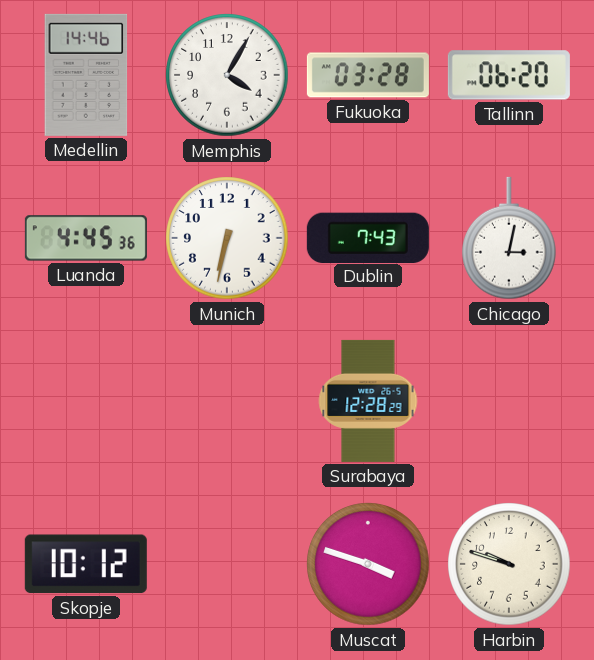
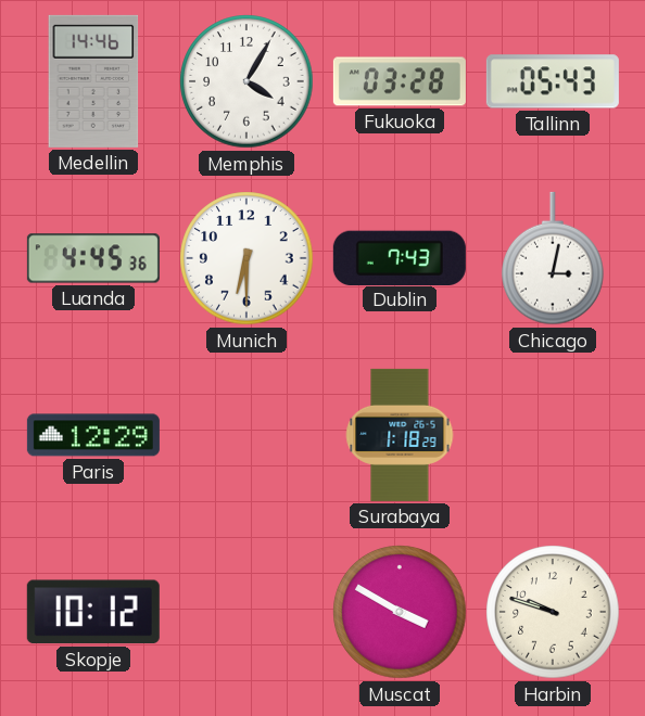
Tallinn: 06:20 -> 05:43 (553, 81)
Munich: 6:32 -> 6:30 (246, 258)
Paris: none -> 12:29 (93, 435)
Surabaya: 12:28 -> 1:18 (400, 435)
Muscat: 3:48 -> 3:50 (400, 612)
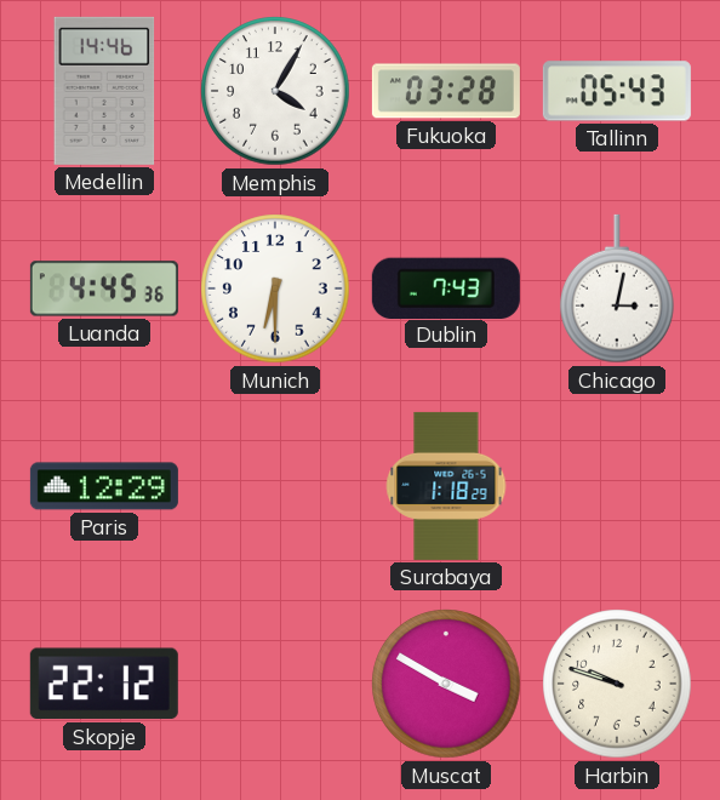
Skopje: 10:12 -> 22:12 (104, 684)
